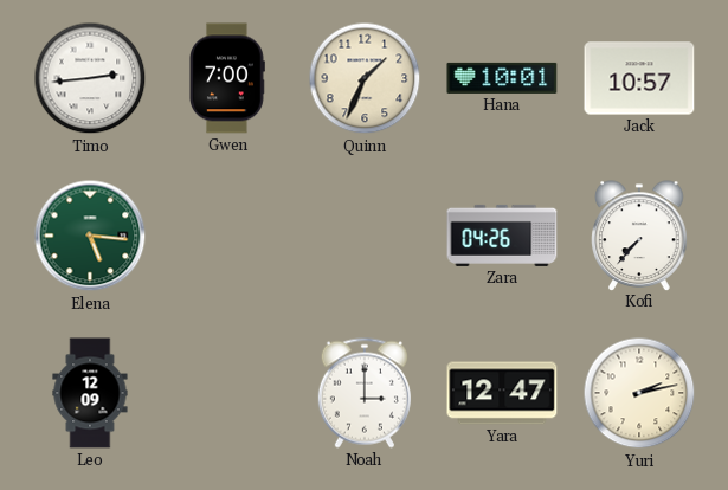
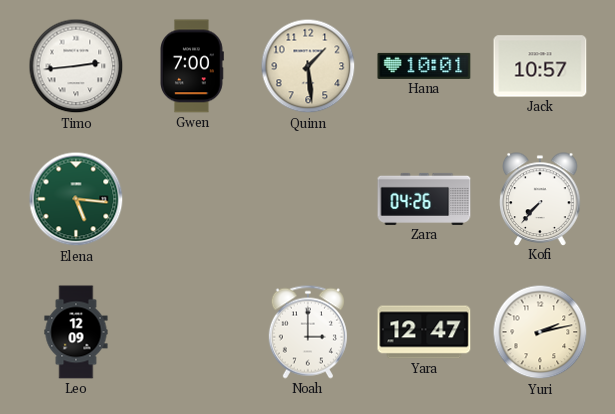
Quinn: 1:34 -> 1:29 (308, 66)
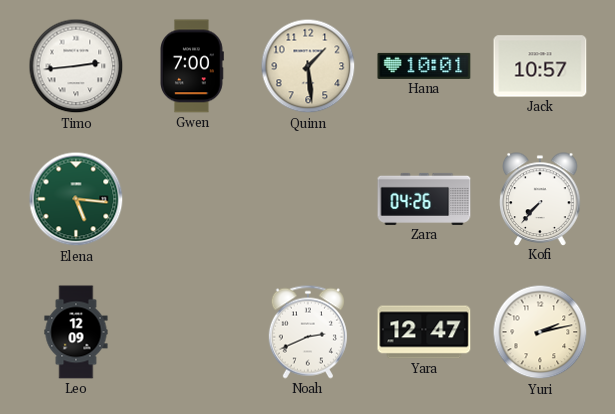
Noah: 3:00 -> 2:41 (308, 332)
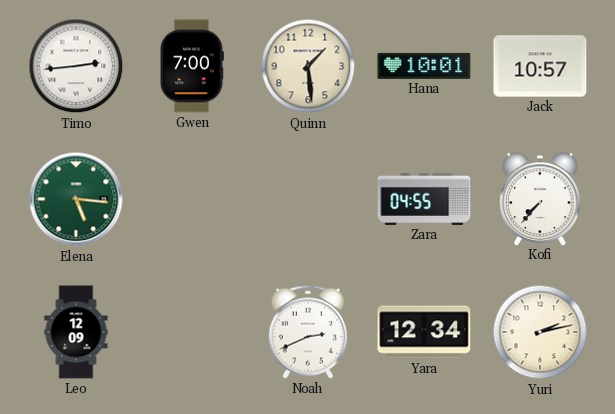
Zara: 04:26 -> 04:55 (424, 199)
Yara: 12:47 -> 12:34 (424, 332)
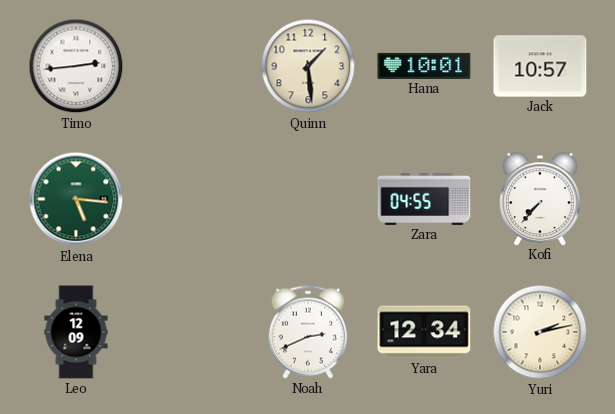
Gwen: 7:00 -> none (192, 66)
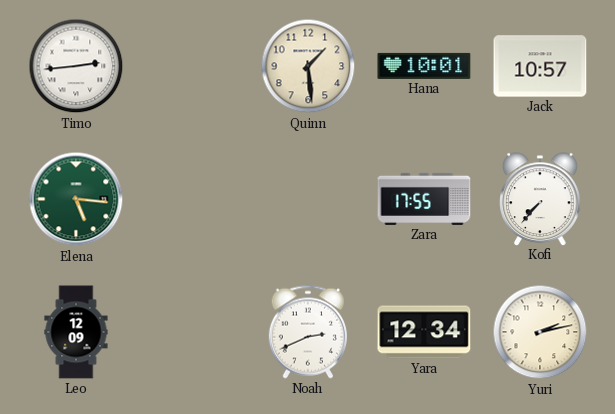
Zara: 04:55 -> 17:55 (424, 199)
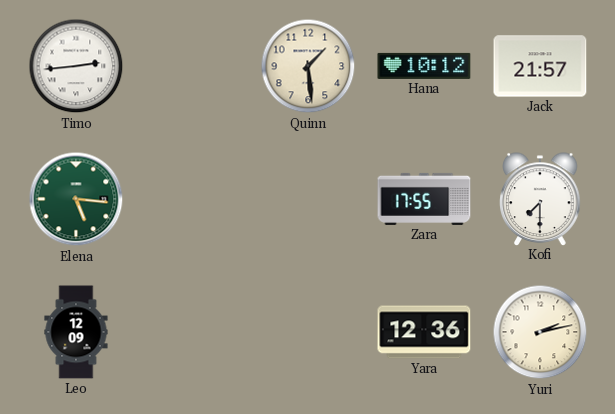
Hana: 10:01 -> 10:12 (424, 66)
Jack: 10:57 -> 21:57 (540, 66)
Kofi: 7:37 -> 7:30 (540, 199)
Noah: 2:41 -> none (308, 332)
Yara: 12:34 -> 12:36 (424, 332)
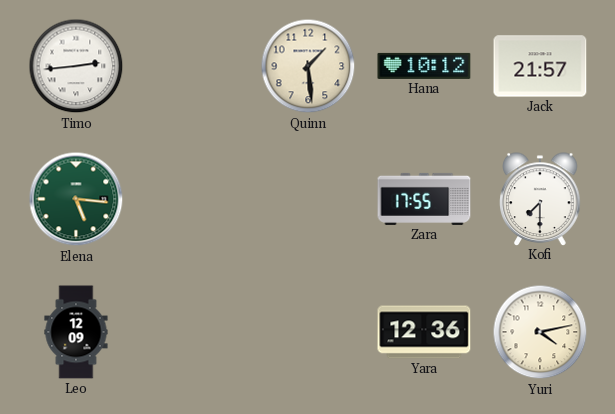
Yuri: 2:13 -> 4:13 (540, 332)
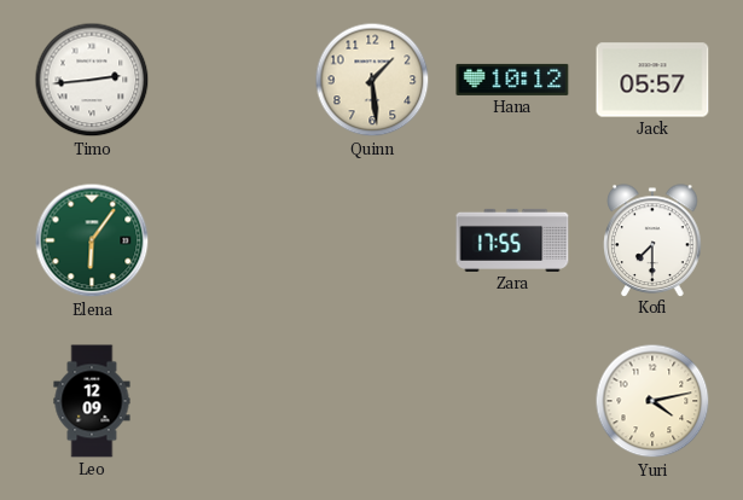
Jack: 21:57 -> 05:57 (652, 80)
Elena: 5:16 -> 6:06 (92, 240)
Yara: 12:36 -> none (424, 332)
